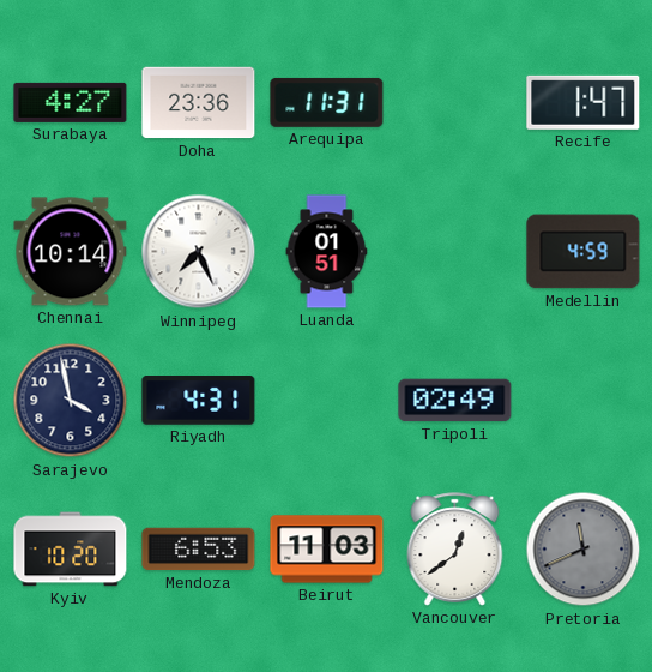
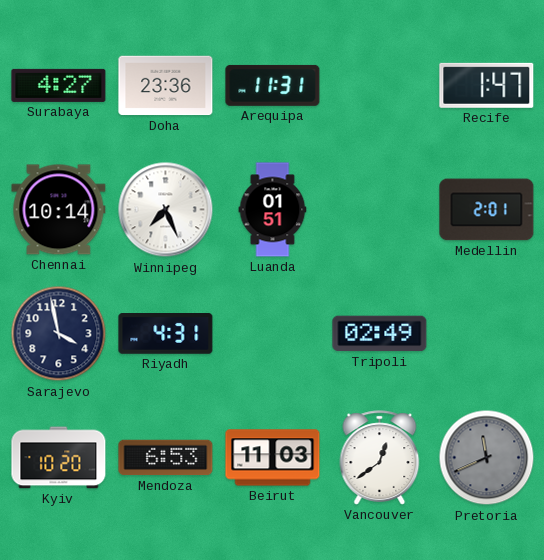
Medellin: 4:59 -> 2:01 (487, 210)
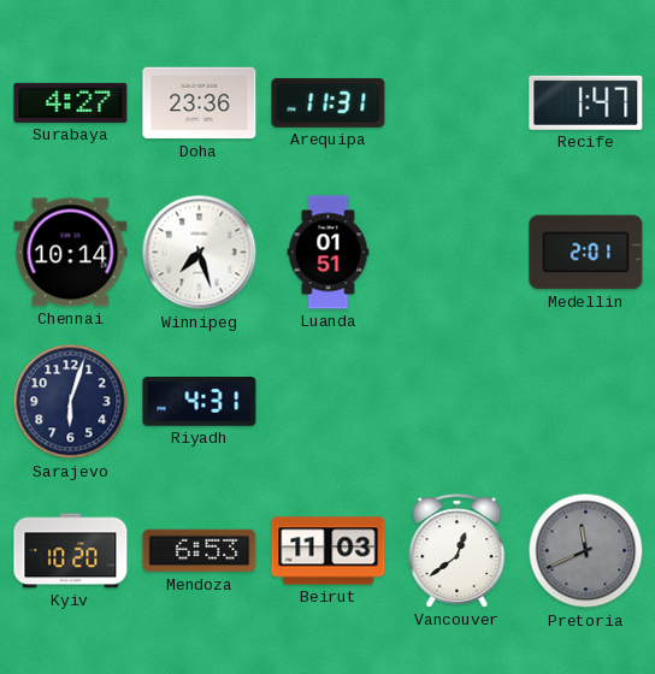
Winnipeg: 7:26 -> 7:27 (200, 253)
Sarajevo: 3:58 -> 6:03 (71, 402)
Tripoli: 02:49 -> none (380, 334)
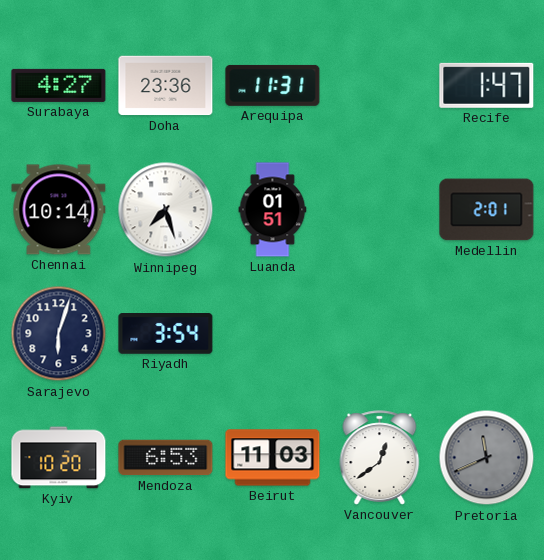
Riyadh: 4:31 -> 3:54 (166, 334)
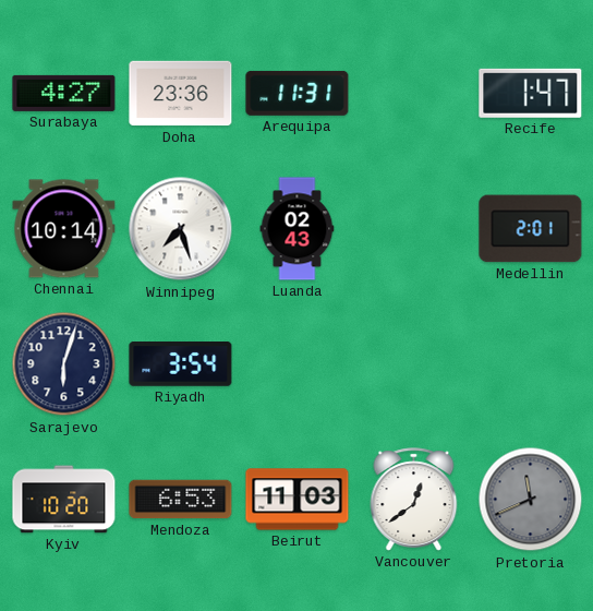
Luanda: 01:51 -> 02:43 (298, 229)
